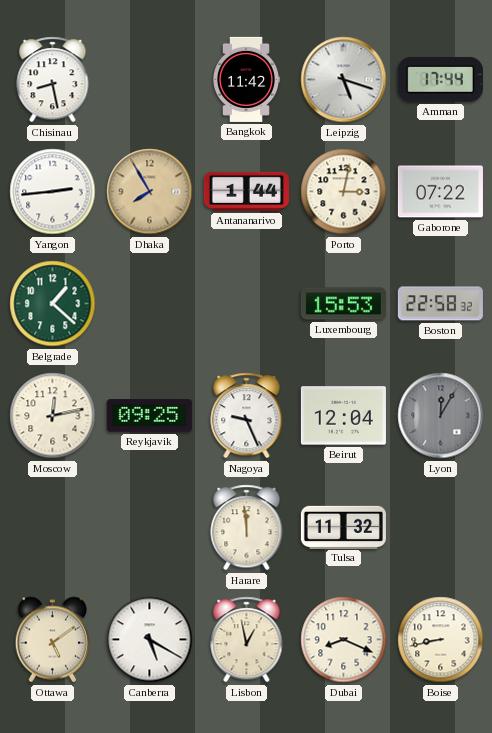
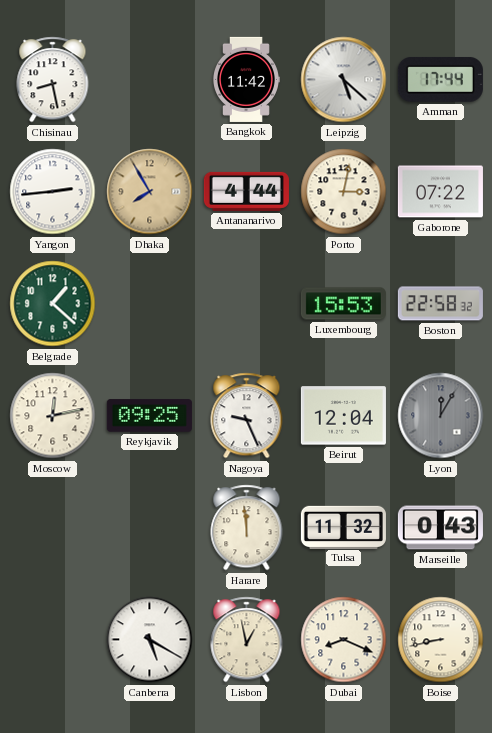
Leipzig: 5:18 -> 5:22 (344, 80)
Antananarivo: 1:44 -> 4:44 (246, 191)
Marseille: none -> 0:43 (440, 528)
Ottawa: 5:09 -> none (53, 640)
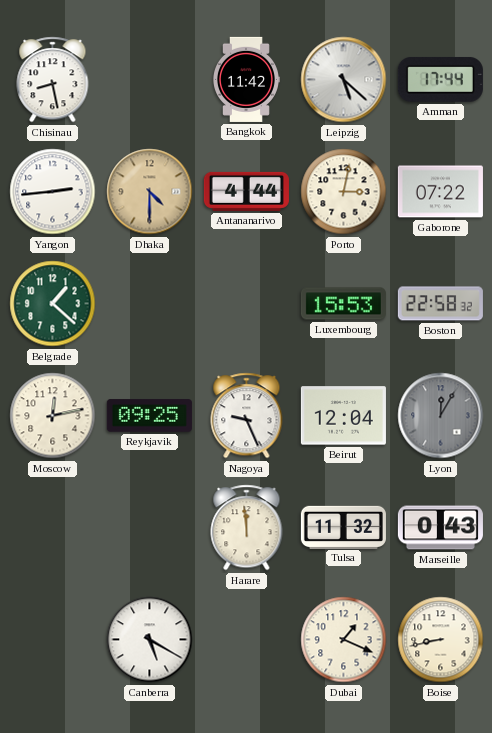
Dhaka: 7:55 -> 4:30 (150, 192)
Lisbon: 12:58 -> none (247, 640)
Dubai: 8:19 -> 1:19 (344, 640)
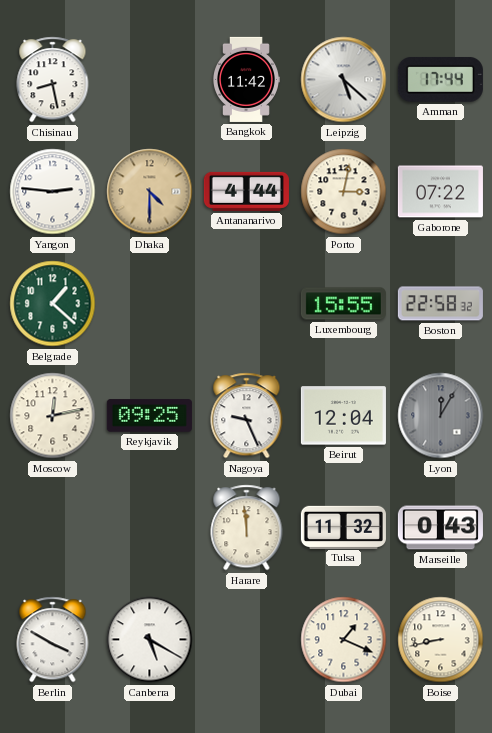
Yangon: 2:44 -> 2:46 (53, 192)
Luxembourg: 15:53 -> 15:55 (343, 304)
Berlin: none -> 3:50 (53, 640)
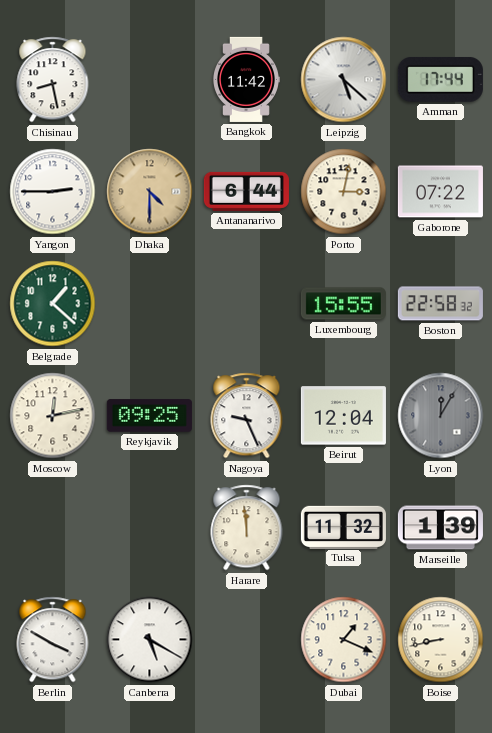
Yangon: 2:46 -> 2:45 (53, 192)
Antananarivo: 4:44 -> 6:44 (246, 191)
Marseille: 0:43 -> 1:39 (440, 528)
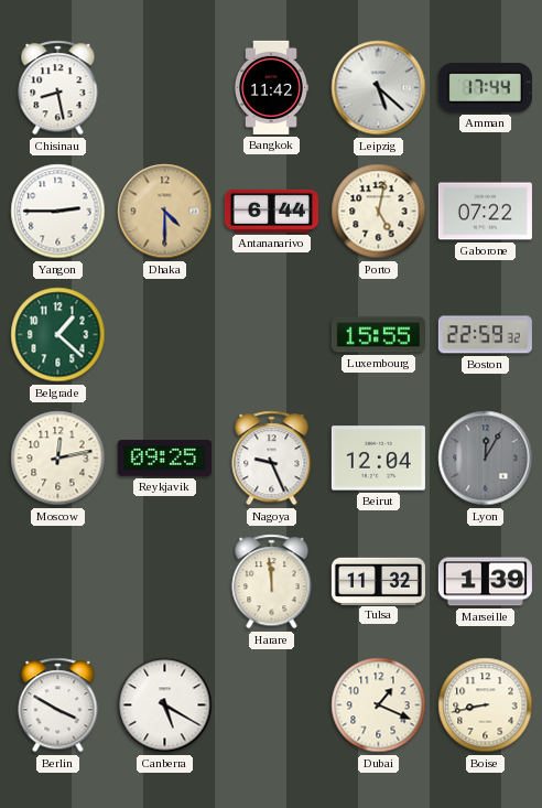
Porto: 3:02 -> 5:02 (379, 212)
Boston: 22:58 -> 22:59 (485, 335)
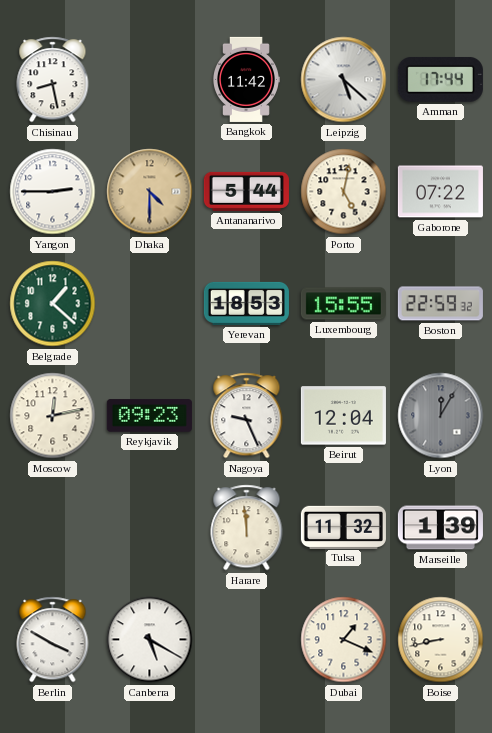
Antananarivo: 6:44 -> 5:44 (246, 191)
Yerevan: none -> 18:53 (246, 303)
Reykjavik: 09:25 -> 09:23 (149, 416)
